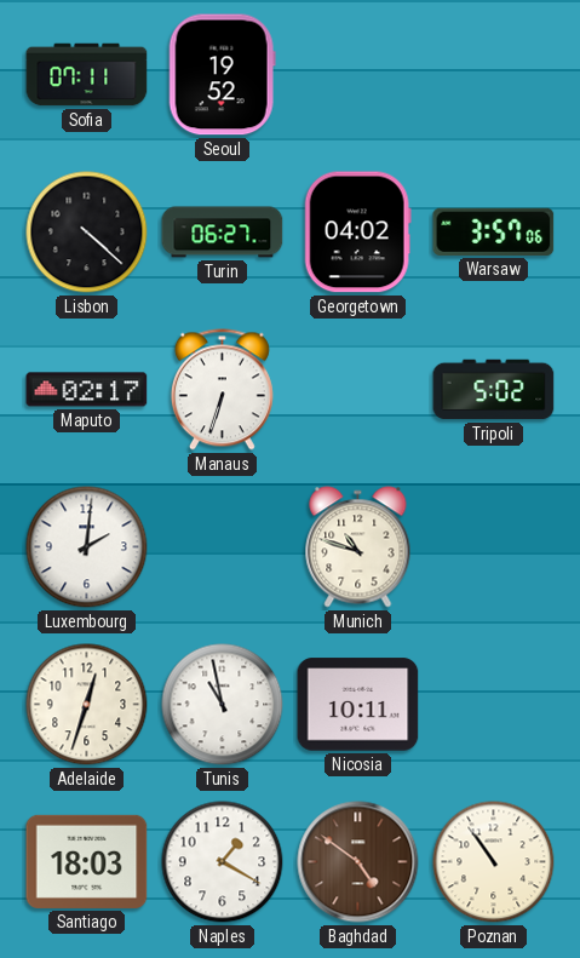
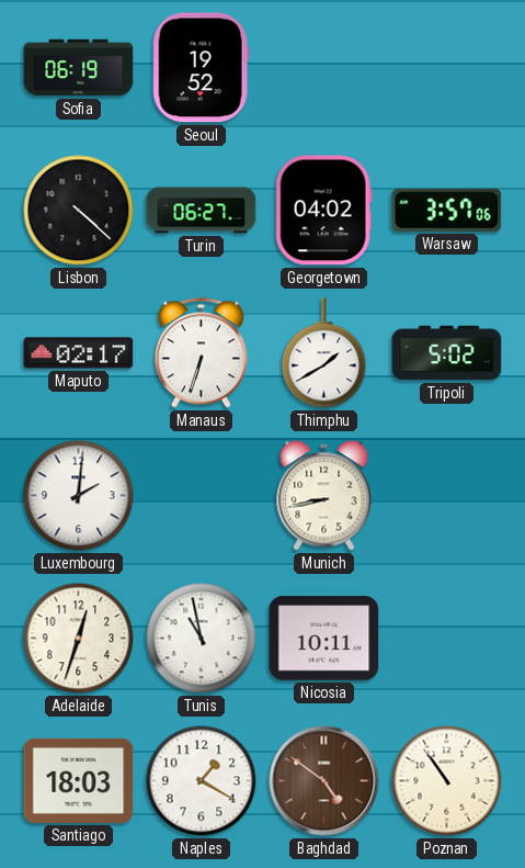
Sofia: 07:11 -> 06:19 (79, 68)
Thimphu: none -> 1:40 (324, 353)
Munich: 10:48 -> 8:43 (324, 496)
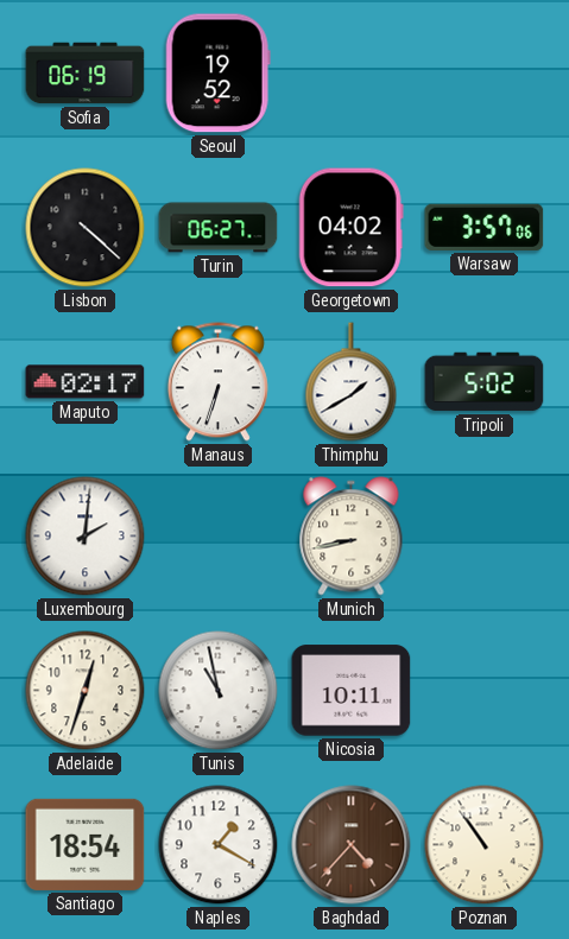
Santiago: 18:03 -> 18:54 (86, 844)
Baghdad: 4:51 -> 4:37 (352, 845)
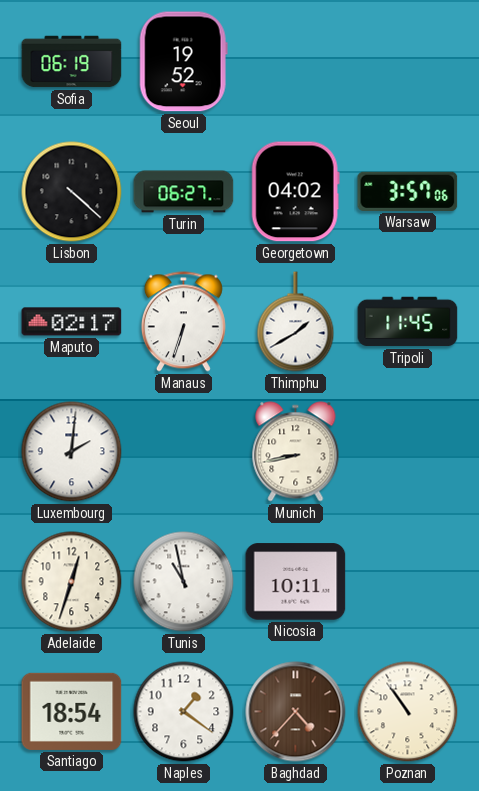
Tripoli: 5:02 -> 11:45 (408, 322)
Naples: 1:20 -> 1:21 (184, 712)
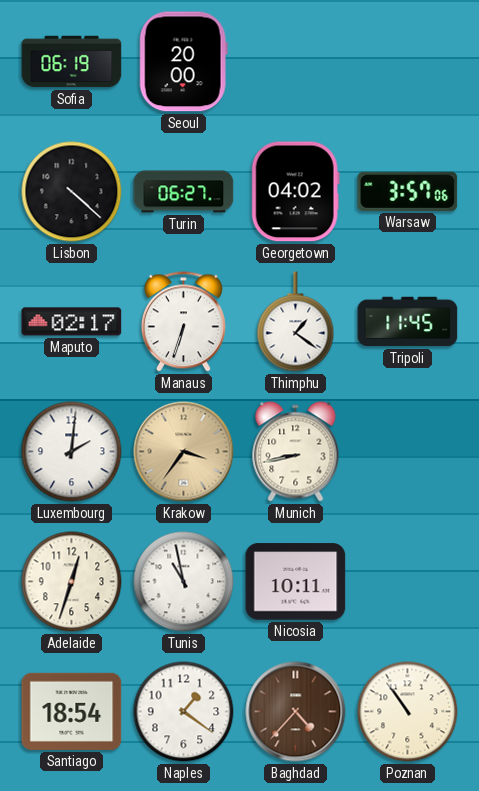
Seoul: 19:52 -> 20:00 (183, 62)
Thimphu: 1:40 -> 1:21 (296, 322)
Krakow: none -> 3:36 (184, 452)
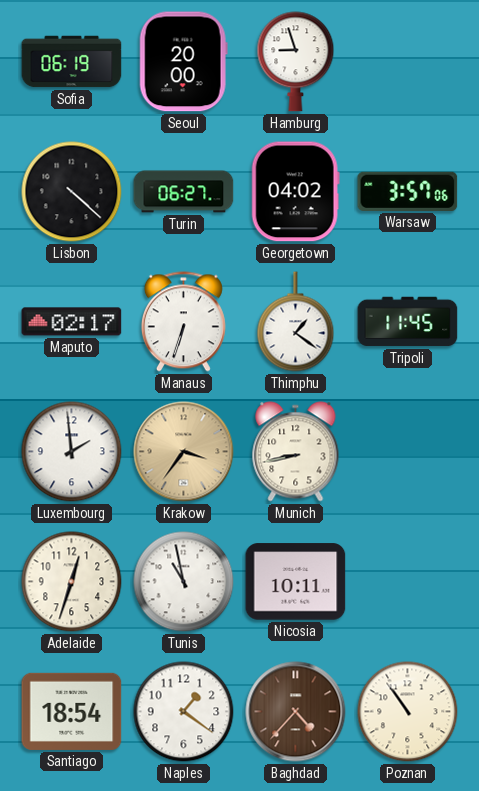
Hamburg: none -> 8:57 (296, 62)
Luxembourg: 2:01 -> 1:59 (72, 452)
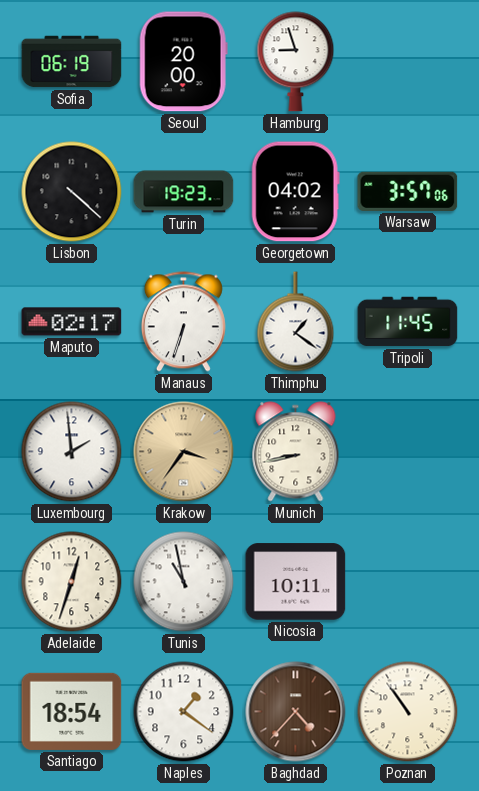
Turin: 06:27 -> 19:23 (184, 192)
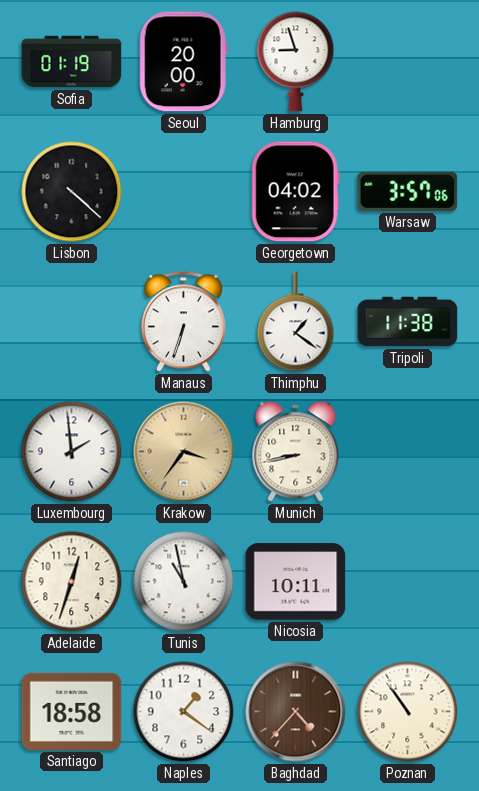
Sofia: 06:19 -> 01:19 (72, 62)
Turin: 19:23 -> none (184, 192)
Maputo: 02:17 -> none (72, 322)
Tripoli: 11:45 -> 11:38 (408, 322)
Santiago: 18:54 -> 18:58 (72, 711)
